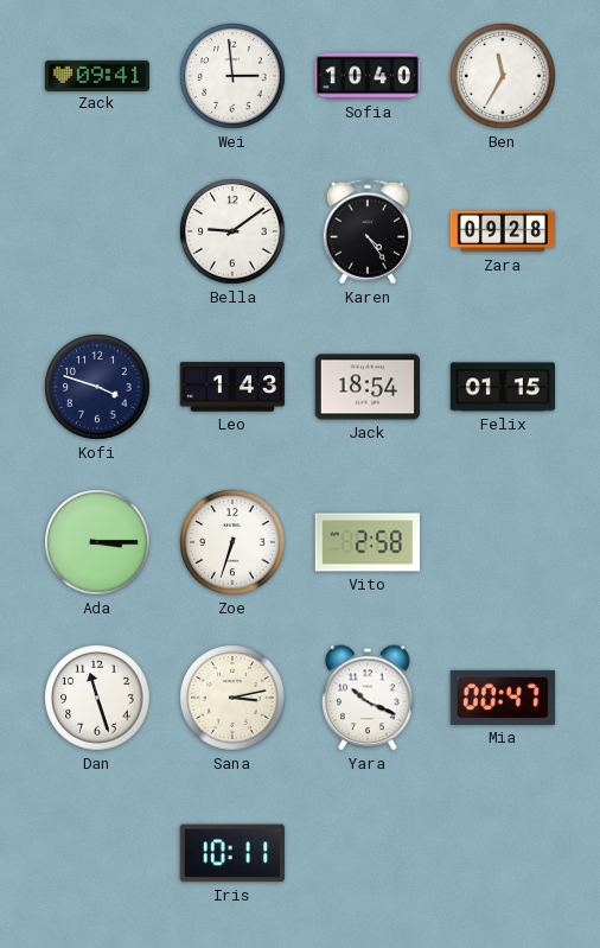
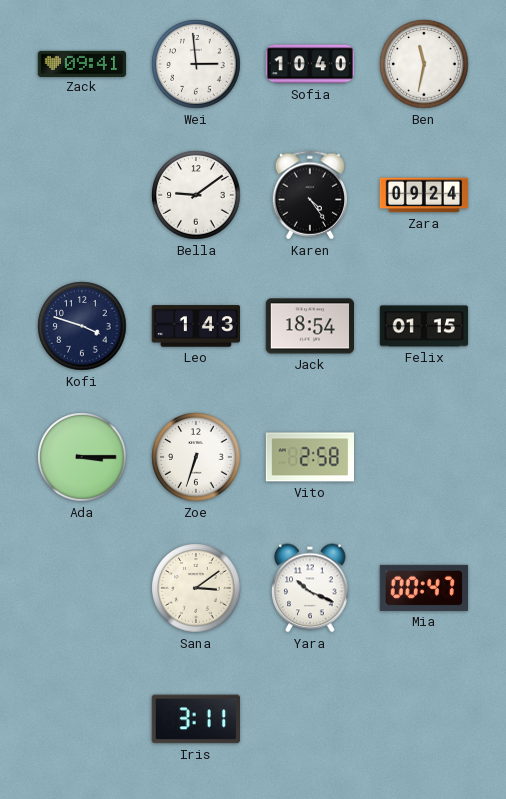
Ben: 11:35 -> 11:32 (424, 64)
Zara: 09:28 -> 09:24 (424, 195)
Dan: 11:27 -> none (97, 698)
Sana: 3:13 -> 3:09 (196, 588)
Iris: 10:11 -> 3:11 (195, 719)
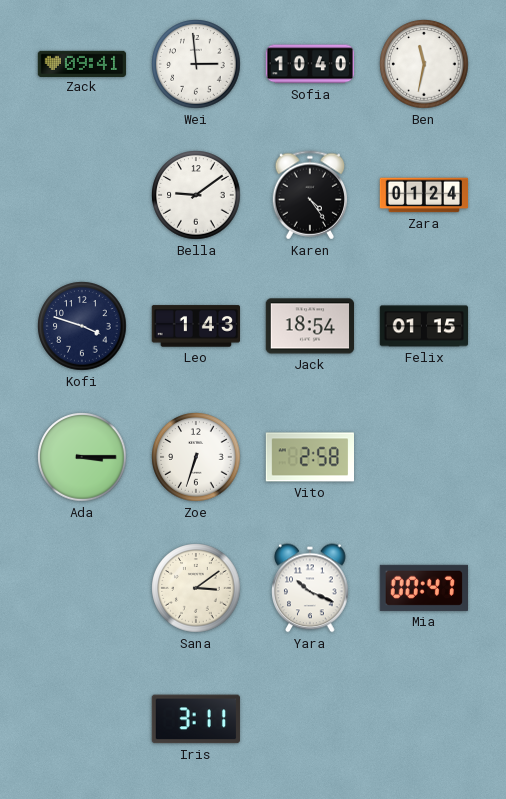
Zara: 09:24 -> 01:24 (424, 195)
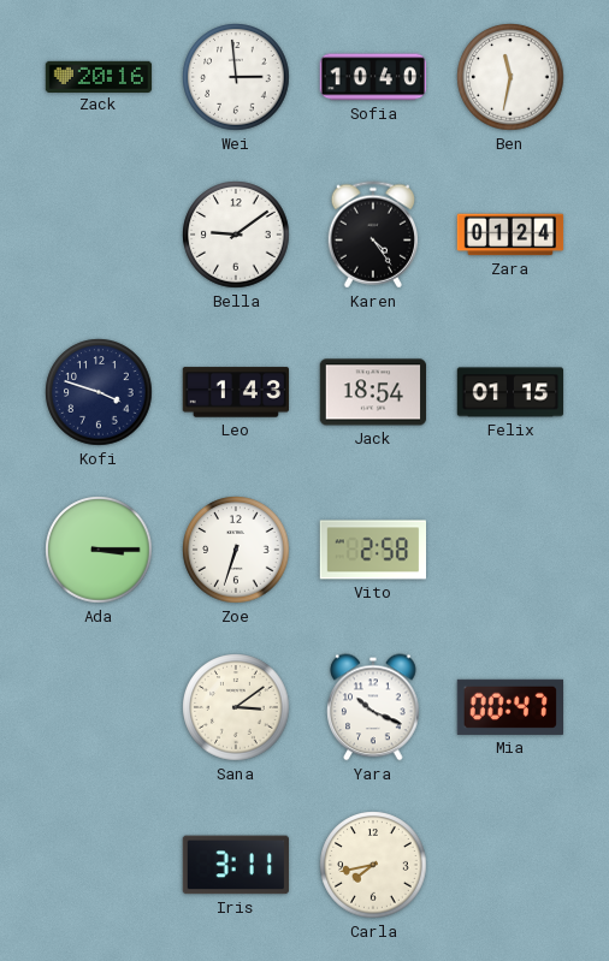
Zack: 09:41 -> 20:16 (99, 76)
Carla: none -> 7:43 (373, 865)
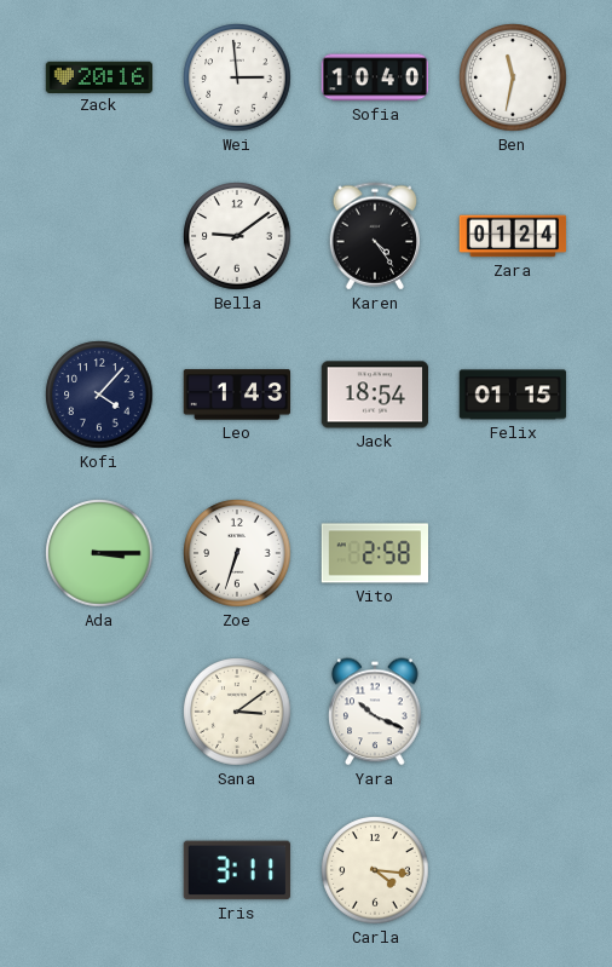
Kofi: 3:48 -> 4:07 (99, 395)
Mia: 00:47 -> none (509, 707)
Carla: 7:43 -> 4:16 (375, 870)
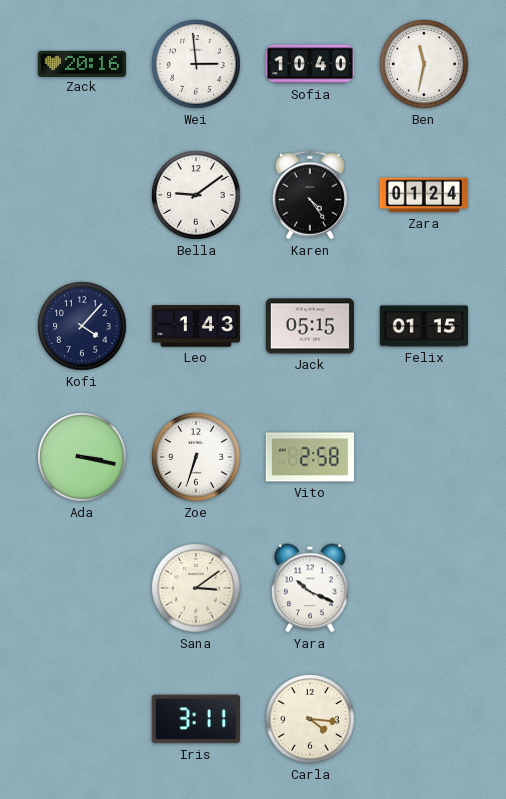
Jack: 18:54 -> 05:15 (309, 326)
Ada: 3:15 -> 3:17 (82, 457)
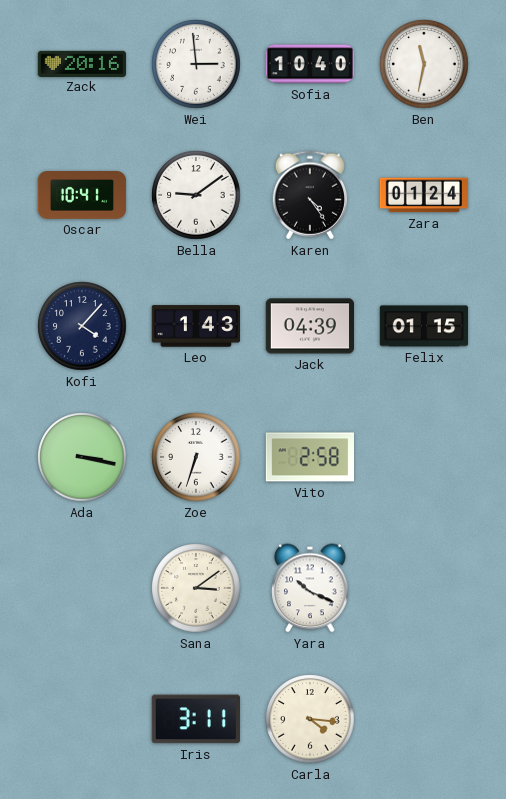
Oscar: none -> 10:41 (82, 196)
Jack: 05:15 -> 04:39 (309, 326)
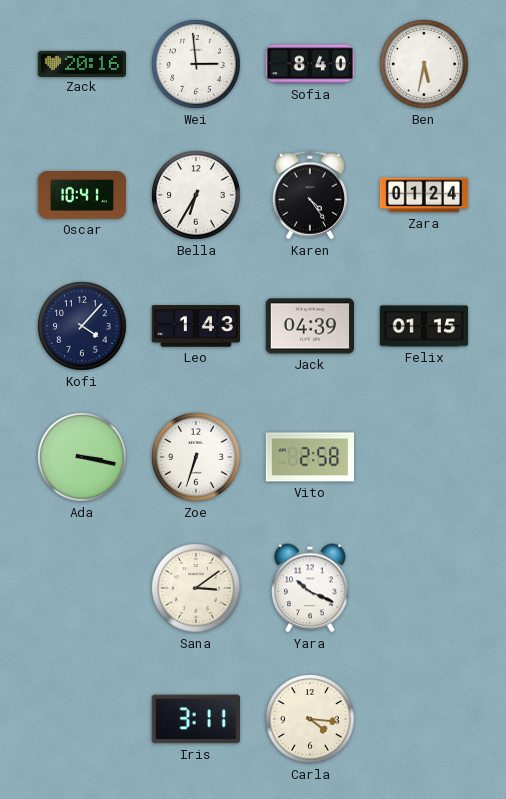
Sofia: 10:40 -> 8:40 (309, 64)
Ben: 11:32 -> 5:32 (424, 64)
Bella: 9:09 -> 6:35 (196, 195)
